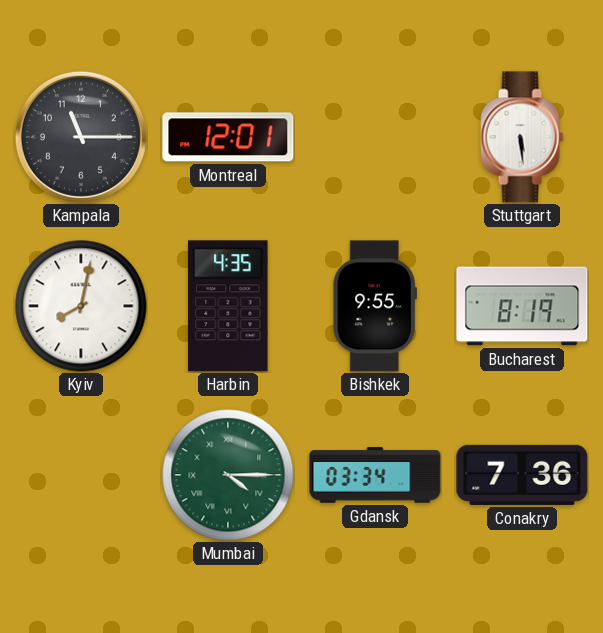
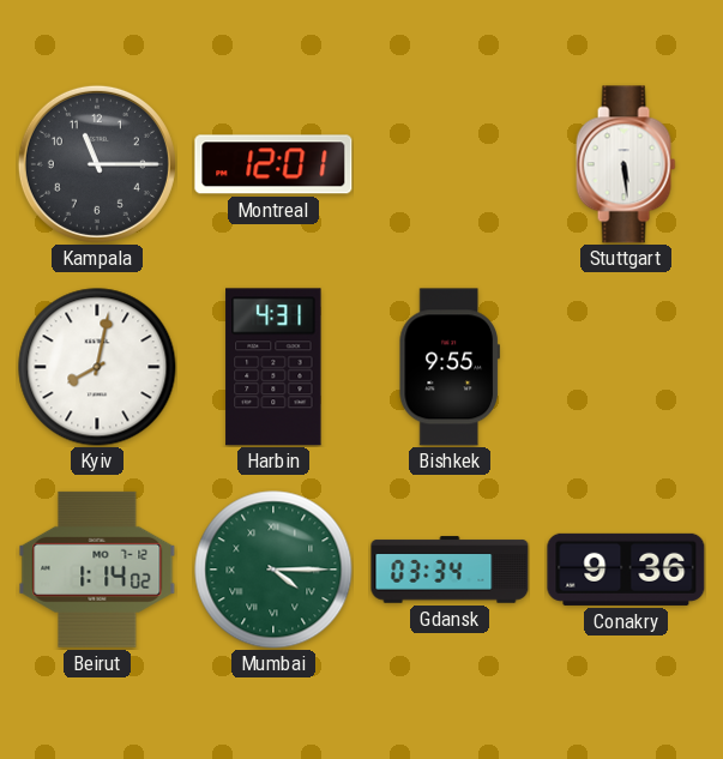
Harbin: 4:35 -> 4:31 (273, 367)
Bucharest: 8:19 -> none (522, 306)
Beirut: none -> 1:14 (97, 570)
Conakry: 7:36 -> 9:36 (626, 570)
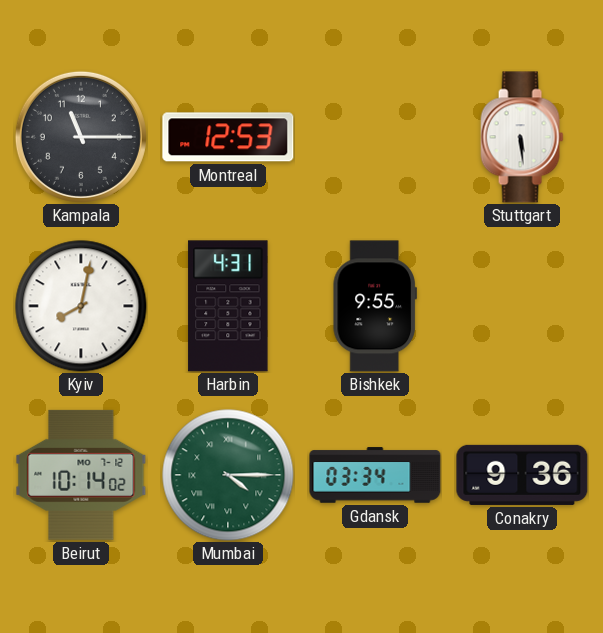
Montreal: 12:01 -> 12:53 (228, 137)
Beirut: 1:14 -> 10:14 (81, 475)
